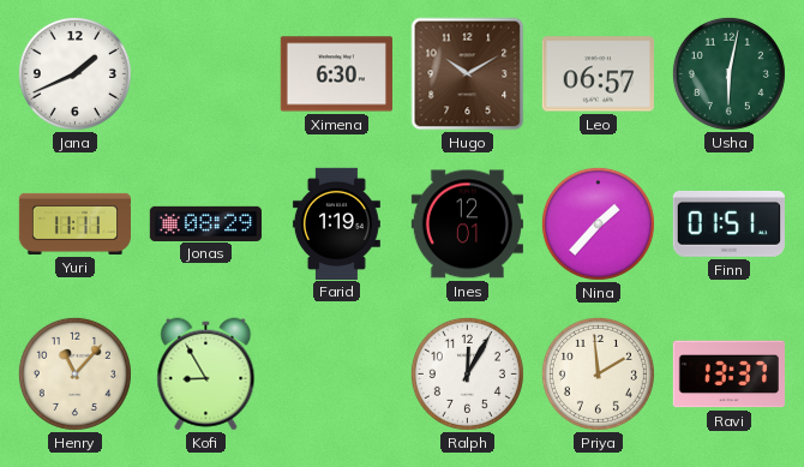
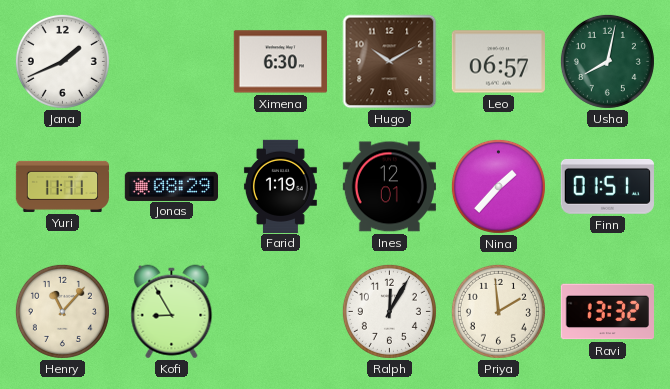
Usha: 6:02 -> 8:02 (607, 61)
Ravi: 13:37 -> 13:32 (607, 312)
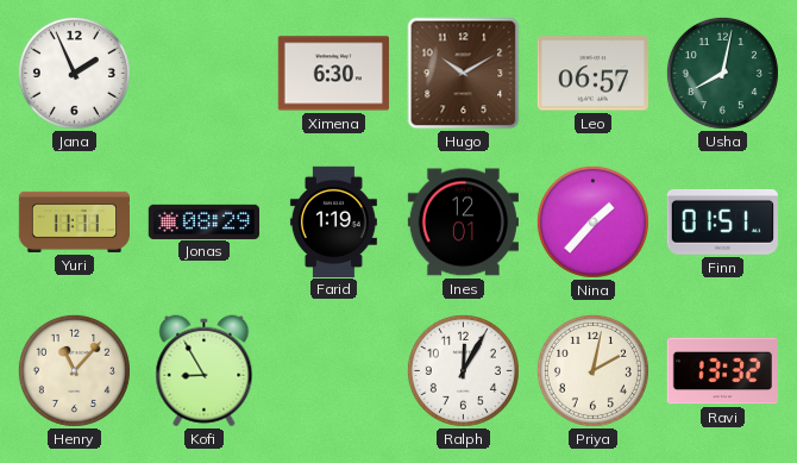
Jana: 1:41 -> 1:56 (74, 73)
Priya: 1:59 -> 2:02 (592, 370)
